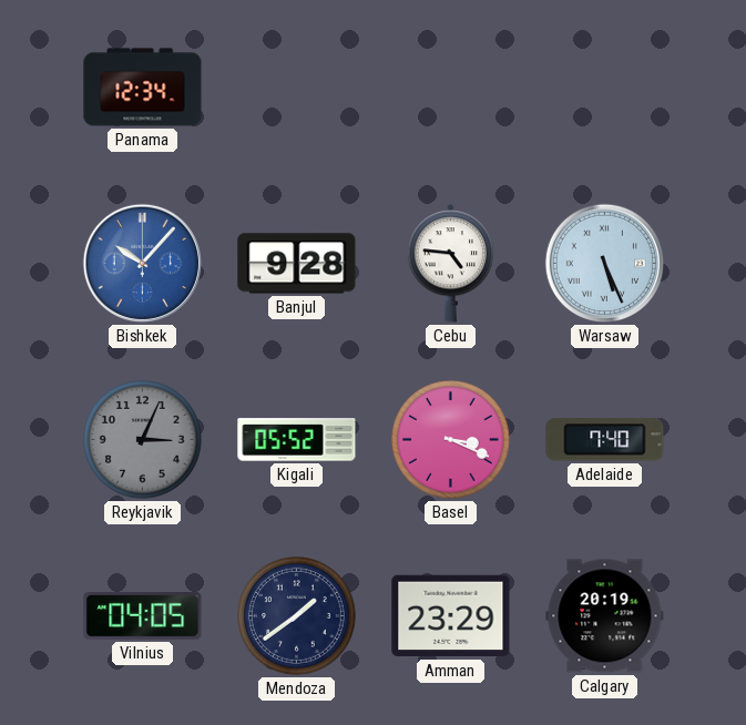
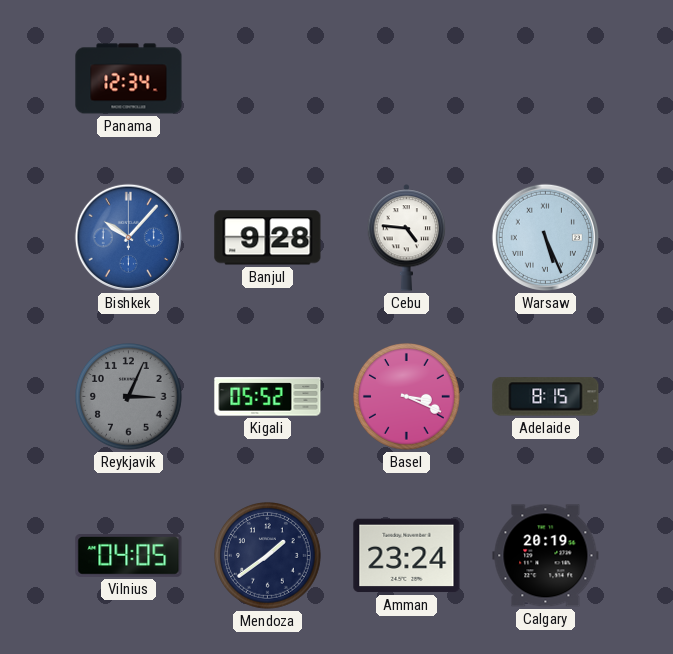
Adelaide: 7:40 -> 8:15 (546, 397)
Amman: 23:29 -> 23:24 (407, 556)
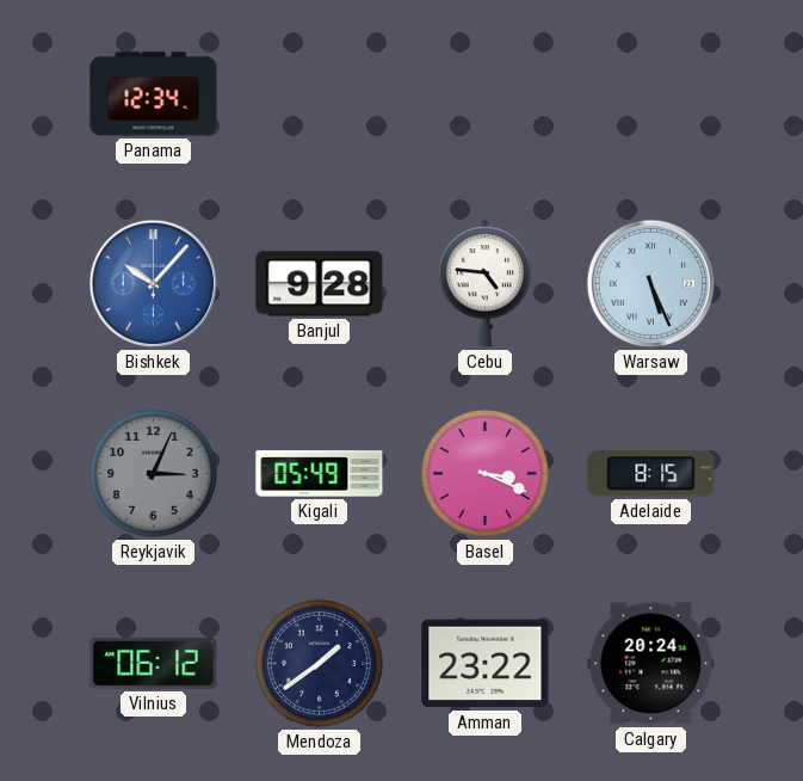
Kigali: 05:52 -> 05:49 (320, 474)
Vilnius: 04:05 -> 06:12 (154, 664)
Amman: 23:24 -> 23:22 (486, 664)
Calgary: 20:19 -> 20:24 (651, 664)
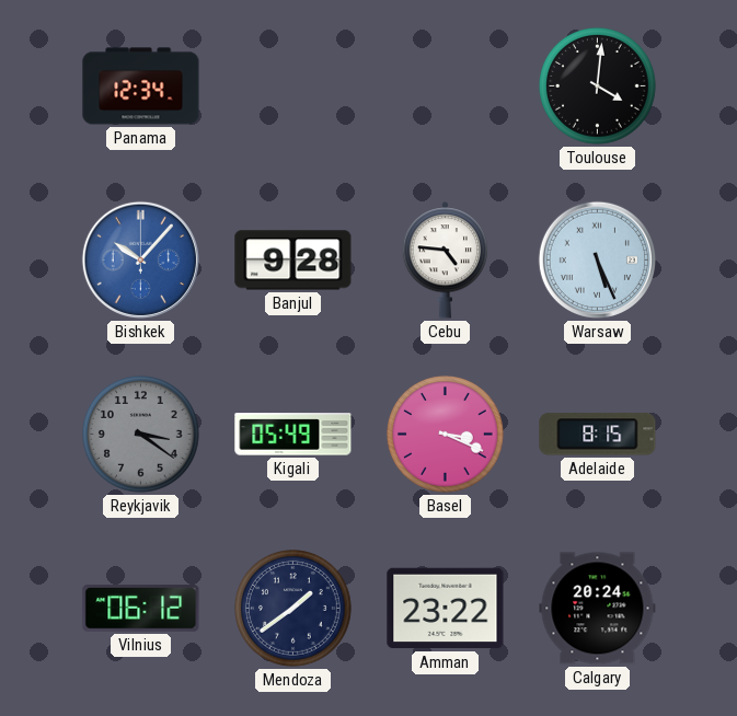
Toulouse: none -> 4:01 (598, 86)
Reykjavik: 3:04 -> 3:21 (141, 435)
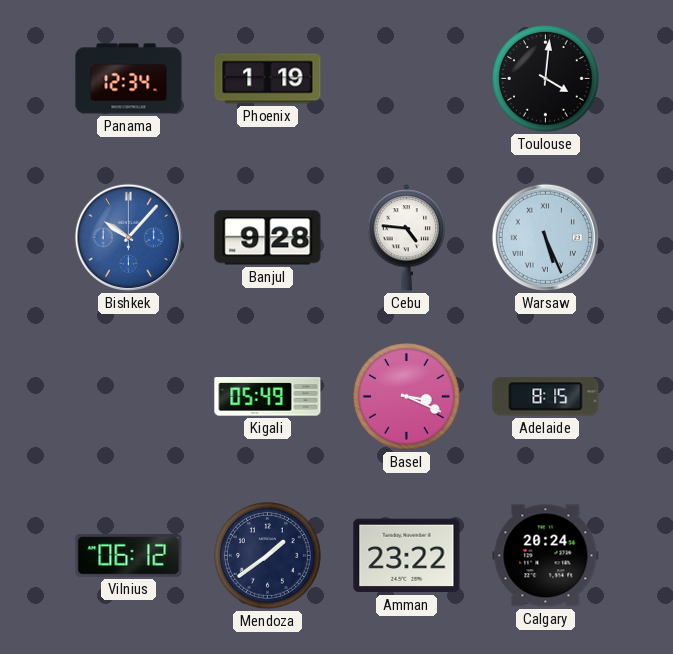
Phoenix: none -> 1:19 (268, 79)
Reykjavik: 3:21 -> none (141, 435)
